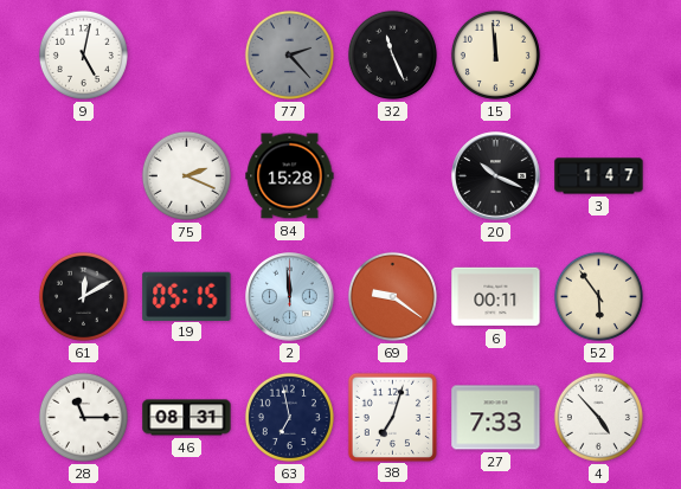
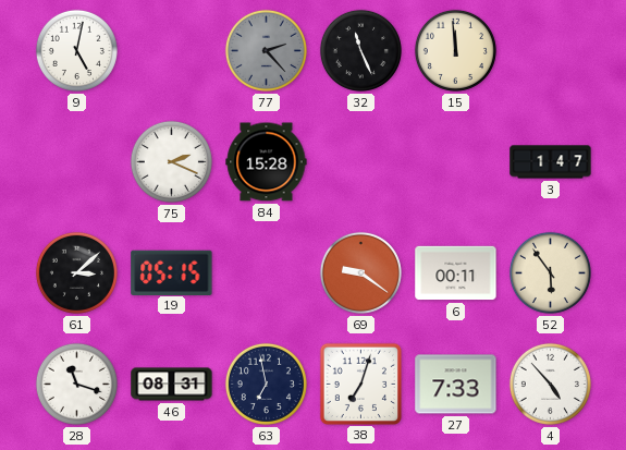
20: 10:19 -> none (496, 176)
61: 12:10 -> 3:08 (76, 272)
2: 11:59 -> none (290, 297)
28: 11:15 -> 11:18 (76, 384)
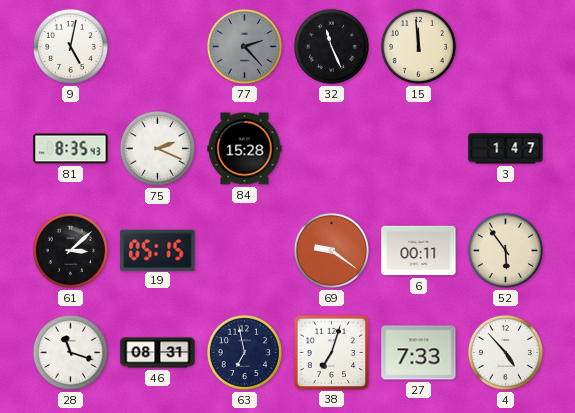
81: none -> 8:35 (71, 149)
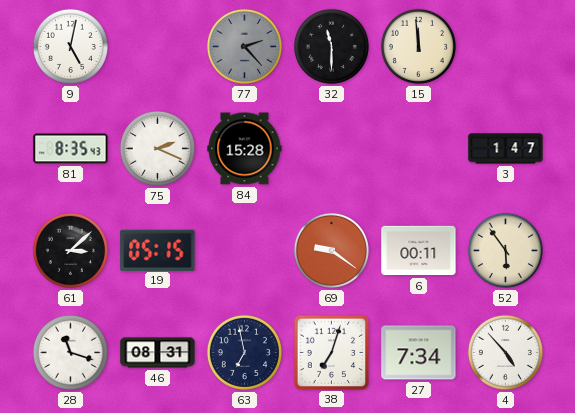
32: 11:26 -> 11:30 (331, 46)
27: 7:33 -> 7:34 (419, 353)
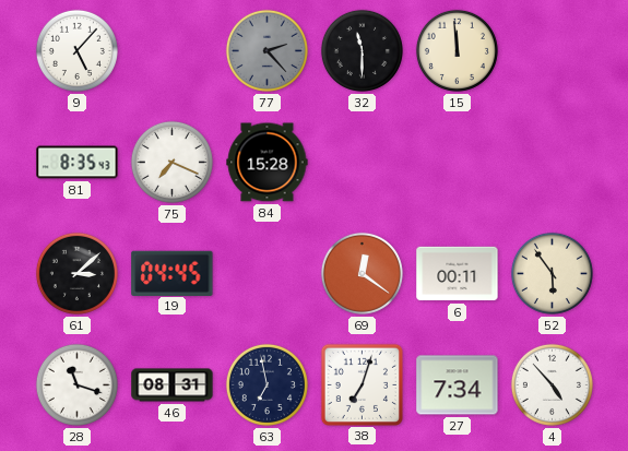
9: 5:02 -> 5:07 (76, 50)
75: 2:19 -> 7:19 (171, 162)
3: 1:47 -> none (506, 149)
19: 05:15 -> 04:45 (173, 273)
69: 9:21 -> 12:21 (362, 273)
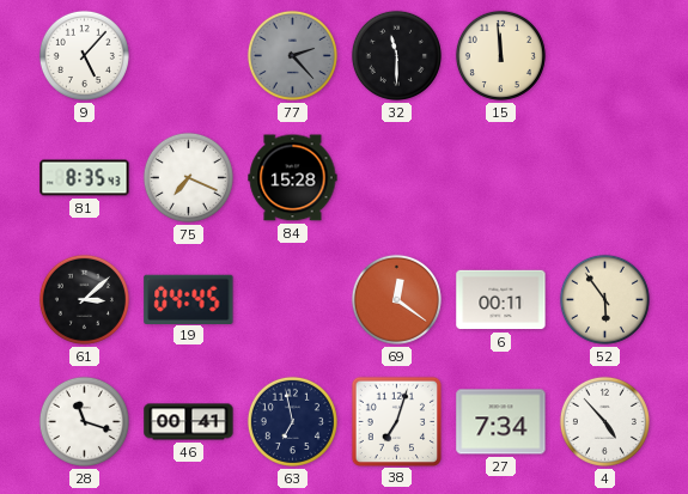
46: 08:31 -> 00:41 (189, 422)
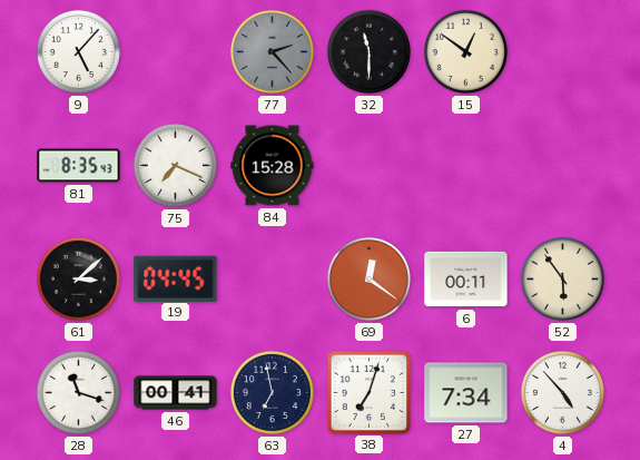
15: 11:59 -> 12:51 (465, 51)
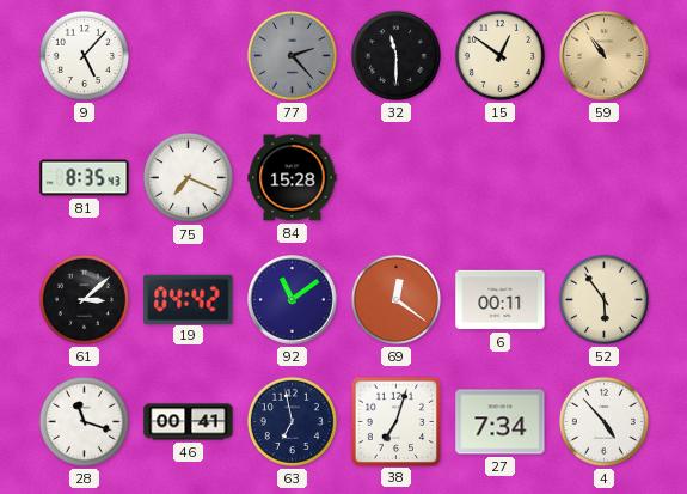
59: none -> 10:54 (605, 56)
19: 04:45 -> 04:42 (189, 299)
92: none -> 11:09 (293, 300)
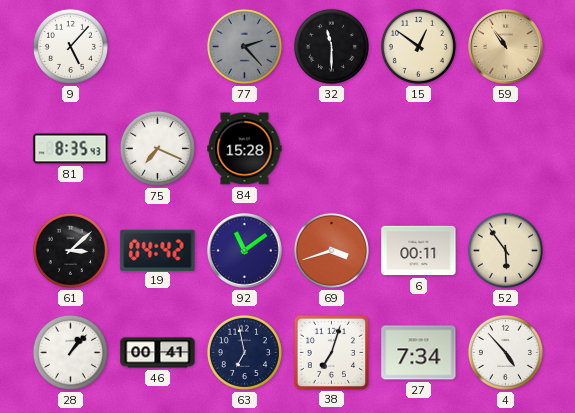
69: 12:21 -> 3:42 (331, 250)
28: 11:18 -> 1:07 (70, 352)
